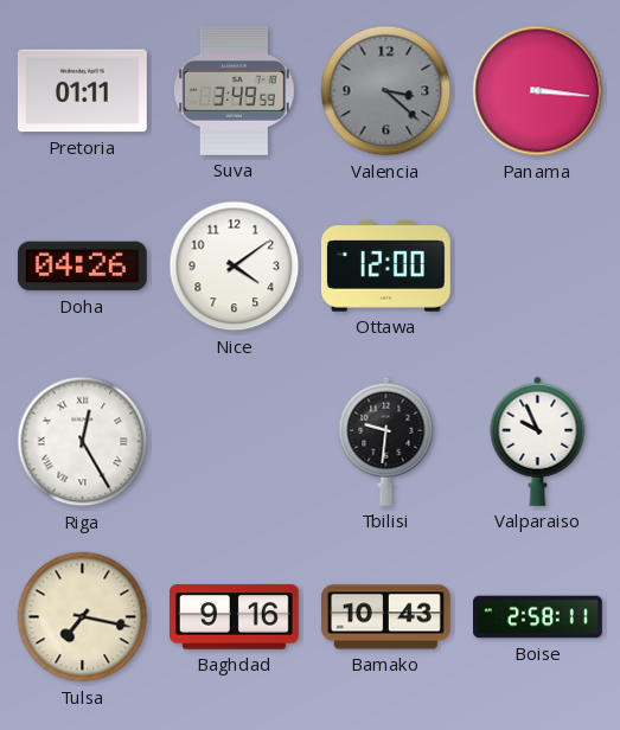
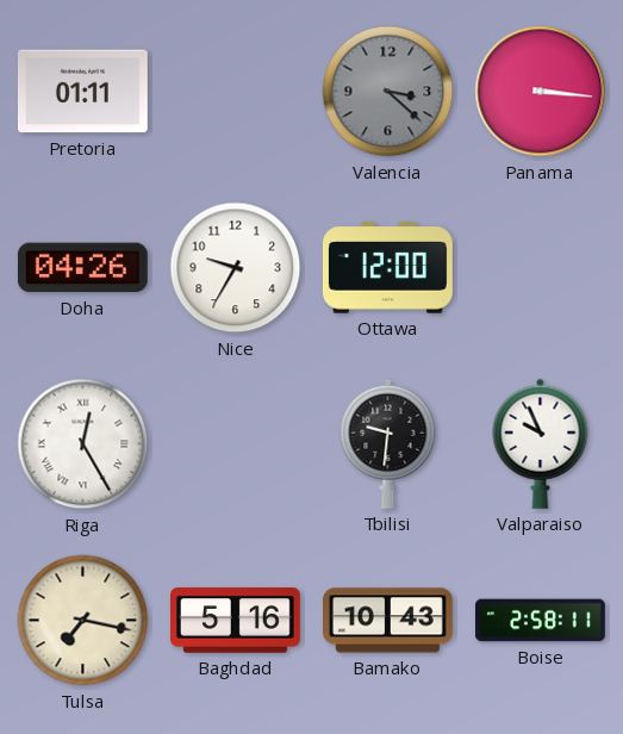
Suva: 3:49 -> none (235, 90)
Nice: 4:09 -> 9:35 (236, 268)
Baghdad: 9:16 -> 5:16 (236, 621)
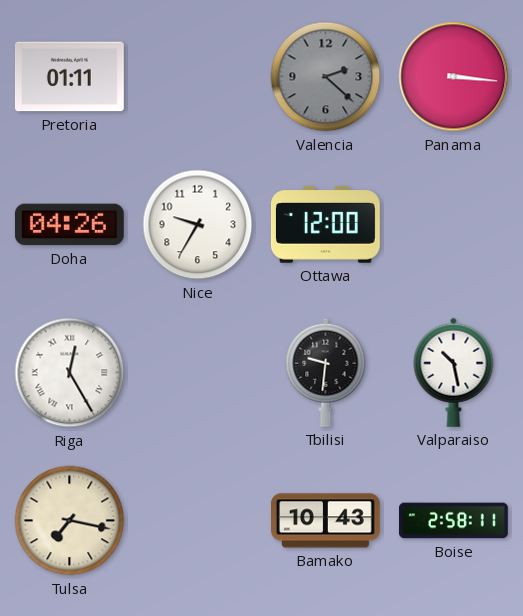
Valencia: 3:22 -> 2:22 (326, 77)
Valparaiso: 9:56 -> 10:28 (454, 372)
Baghdad: 5:16 -> none (236, 621)
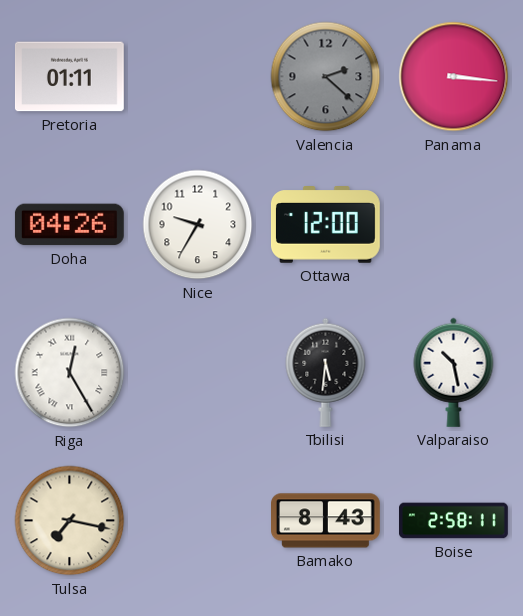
Tbilisi: 9:31 -> 5:31 (326, 372)
Bamako: 10:43 -> 8:43 (326, 521)
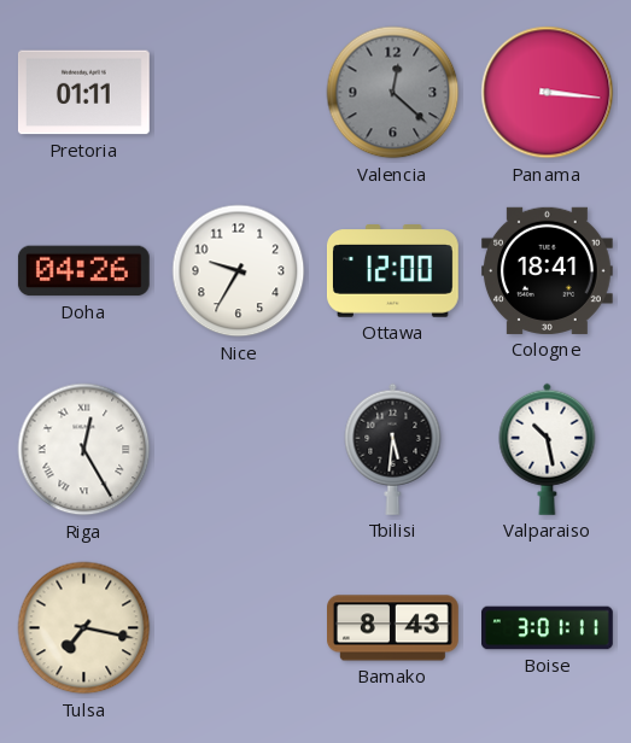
Valencia: 2:22 -> 12:22 (393, 93)
Cologne: none -> 18:41 (547, 270)
Boise: 2:58 -> 3:01 (548, 628)
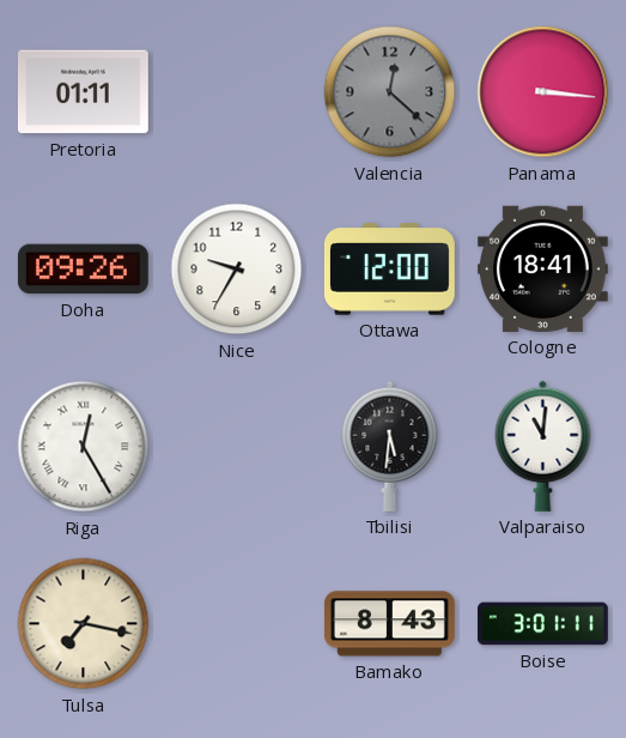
Doha: 04:26 -> 09:26 (83, 270)
Valparaiso: 10:28 -> 11:01 (543, 446)
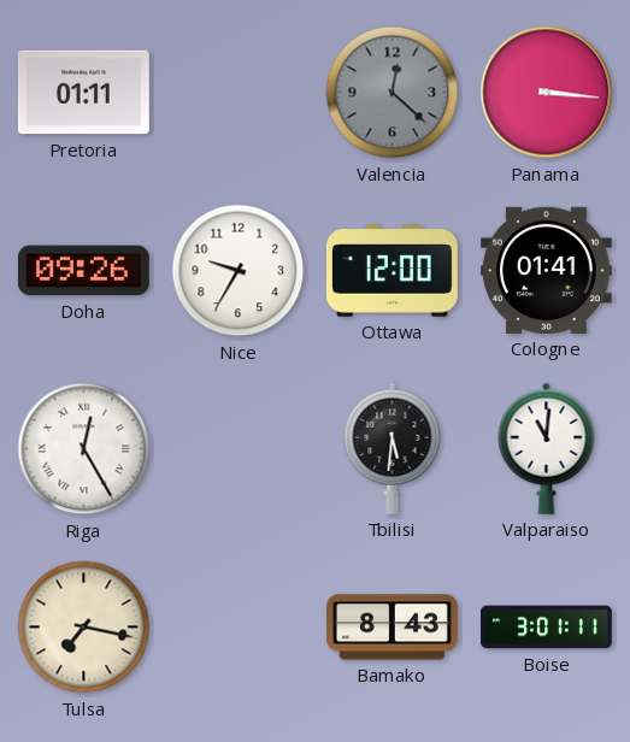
Cologne: 18:41 -> 01:41 (546, 270)
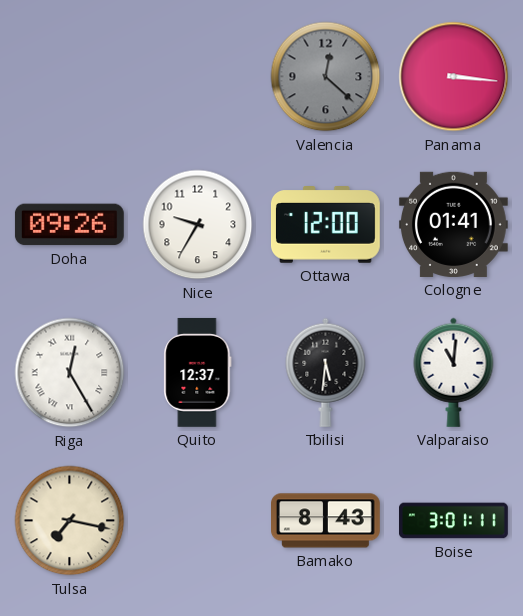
Pretoria: 01:11 -> none (83, 93)
Quito: none -> 12:37 (198, 372)
